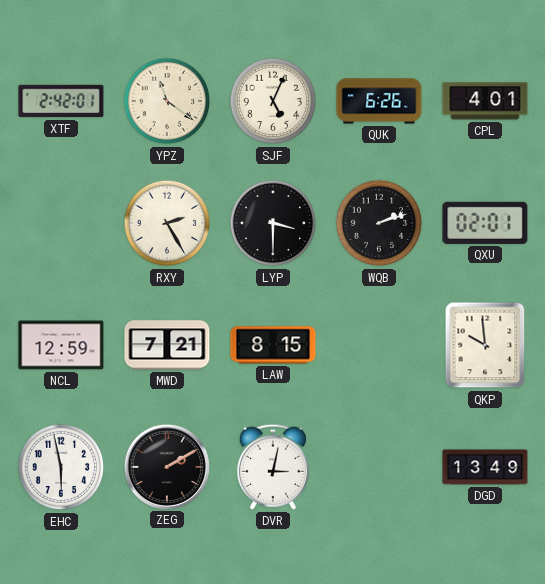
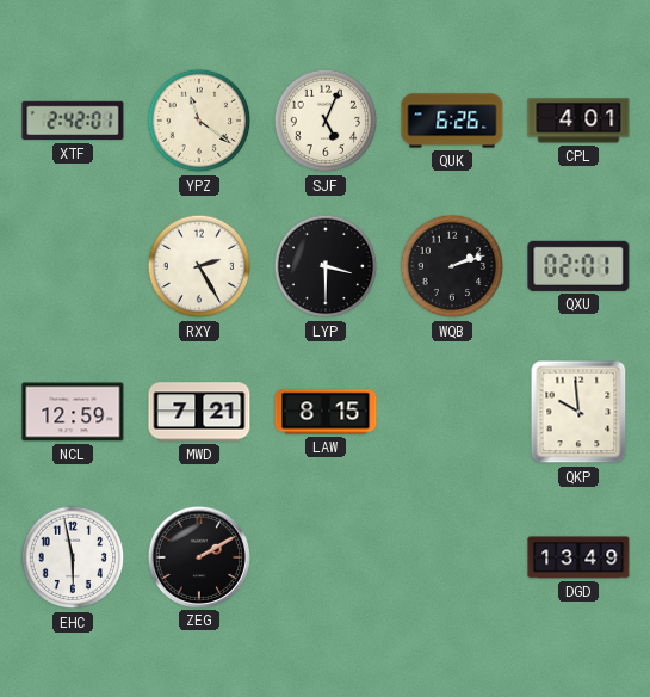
DVR: 3:02 -> none (273, 467)
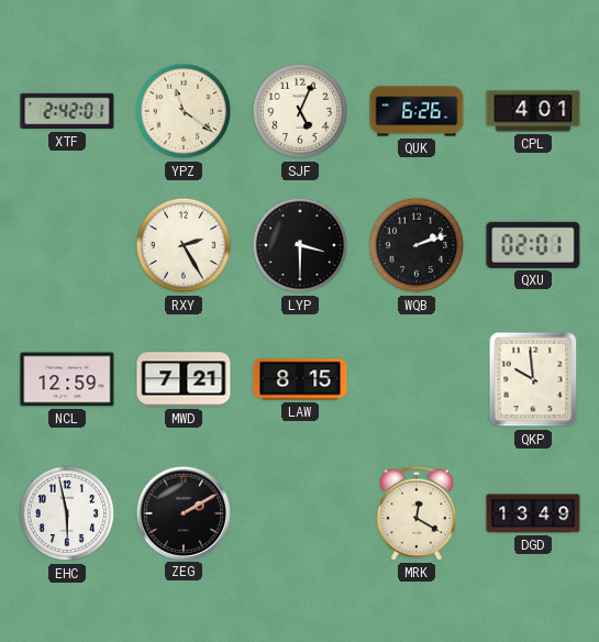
MRK: none -> 12:20 (417, 513)
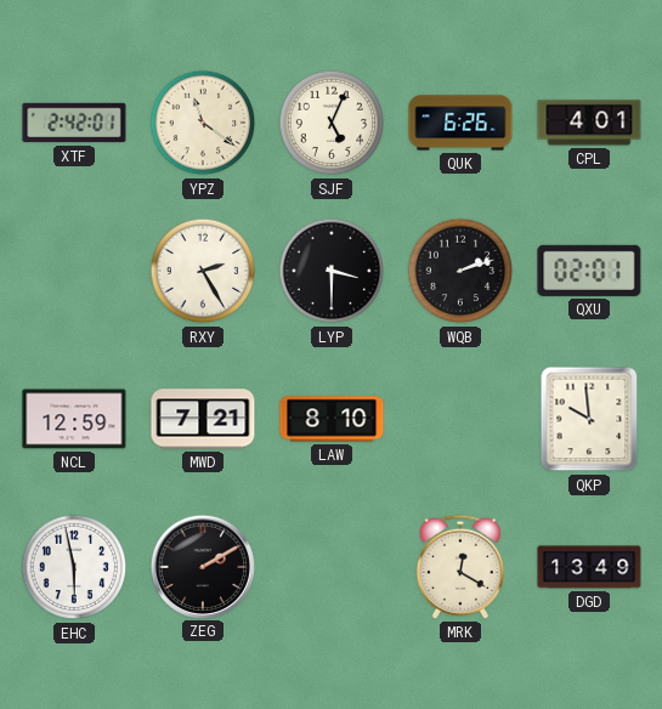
LAW: 8:15 -> 8:10 (332, 419)
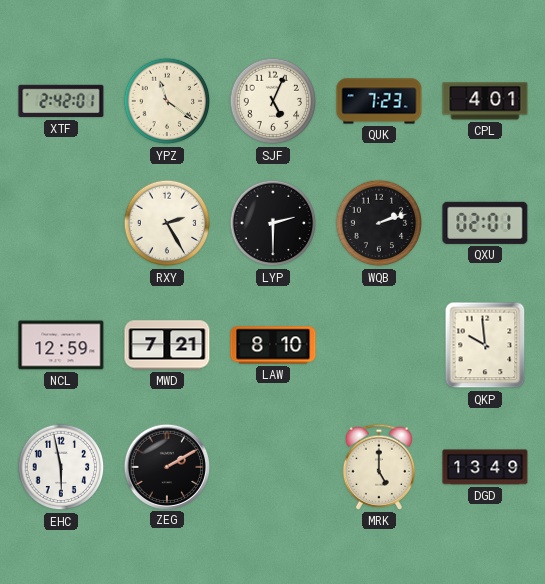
QUK: 6:26 -> 7:23 (379, 101)
LYP: 3:30 -> 2:30 (273, 223)
MRK: 12:20 -> 5:00 (379, 467)
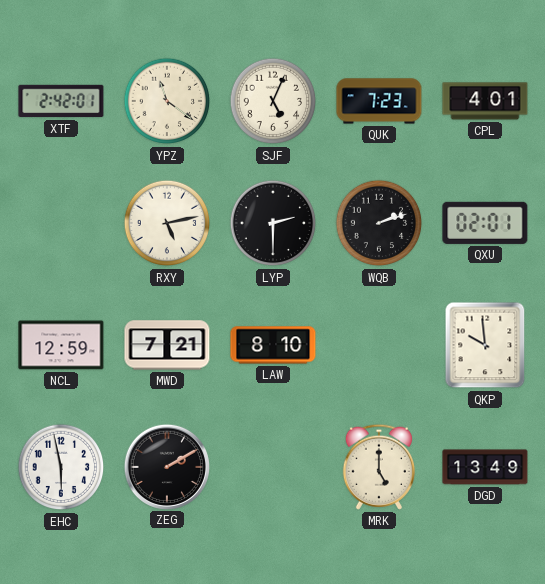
RXY: 2:25 -> 5:13 (167, 223)
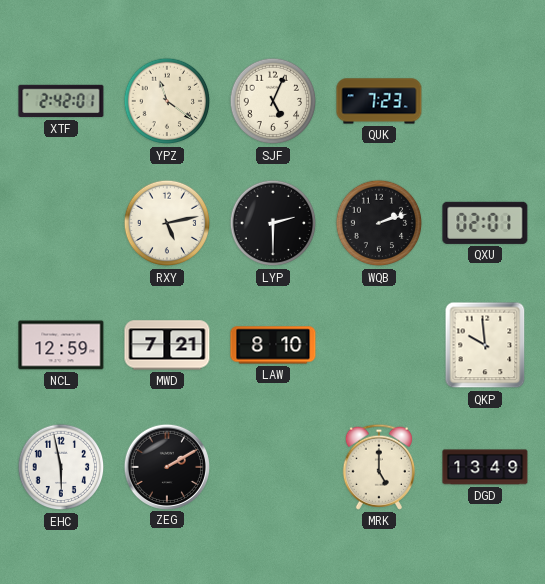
CPL: 4:01 -> none (485, 101)
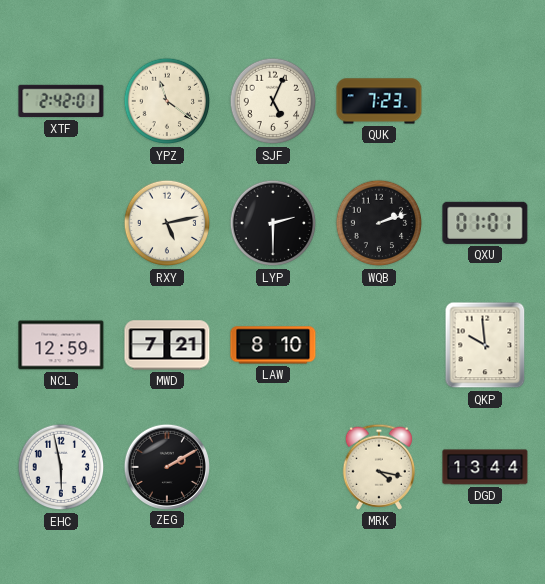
QXU: 02:01 -> 01:01 (485, 223)
MRK: 5:00 -> 4:17 (379, 467)
DGD: 13:49 -> 13:44 (485, 467)
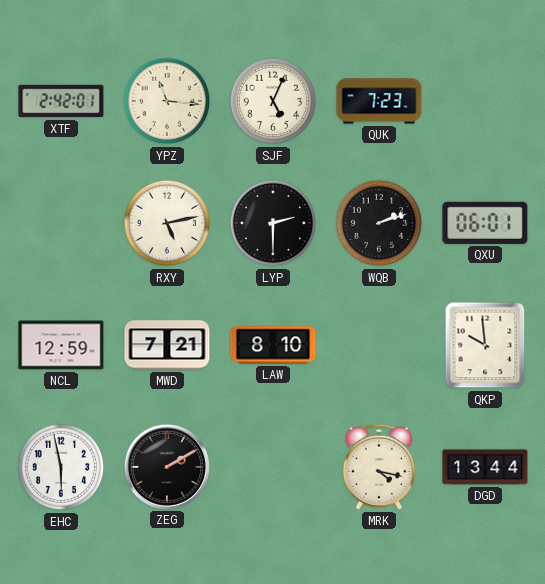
YPZ: 11:21 -> 11:16 (167, 101)
QXU: 01:01 -> 06:01 (485, 223)
